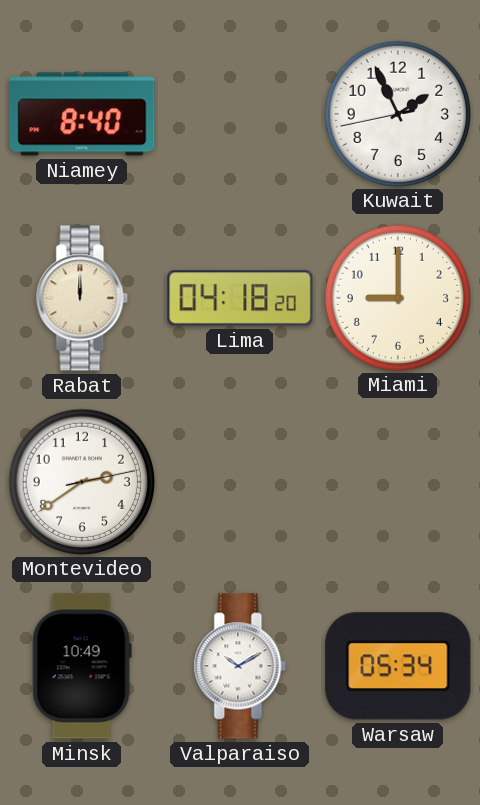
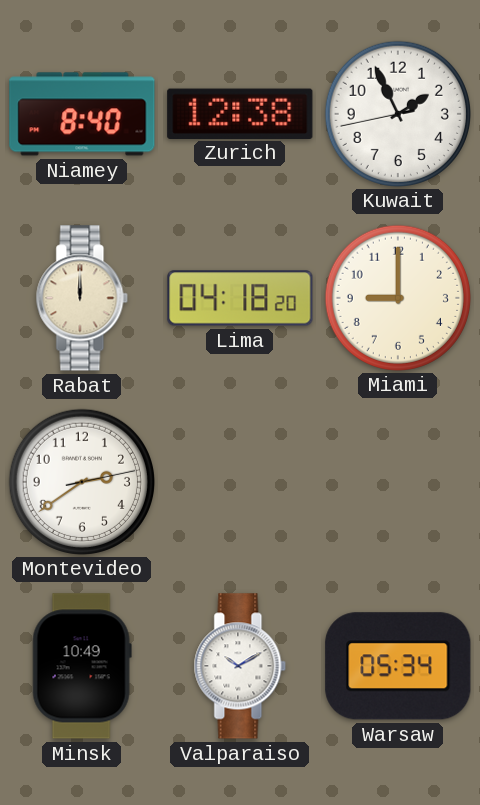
Zurich: none -> 12:38 (240, 113)
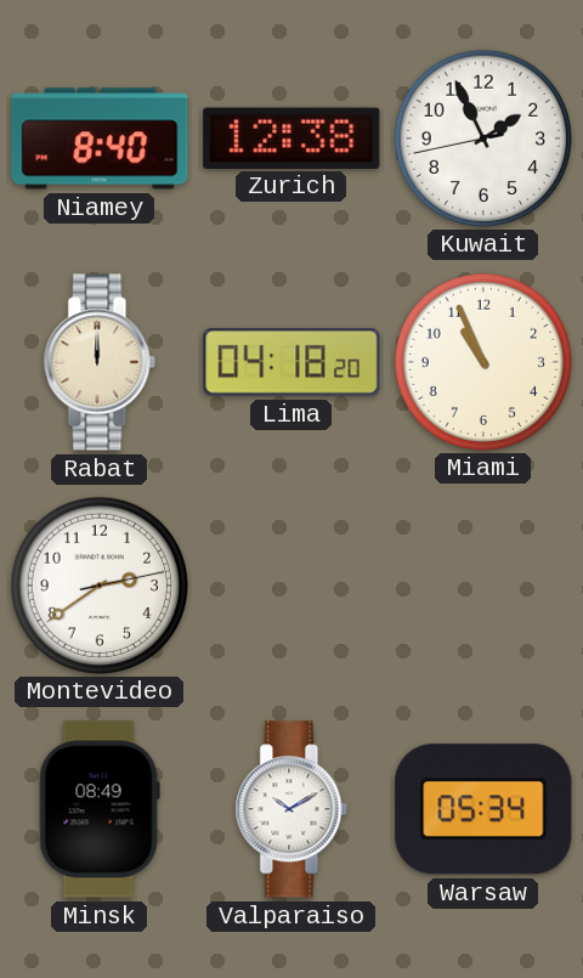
Miami: 9:00 -> 10:56 (482, 361)
Minsk: 10:49 -> 08:49 (100, 809)
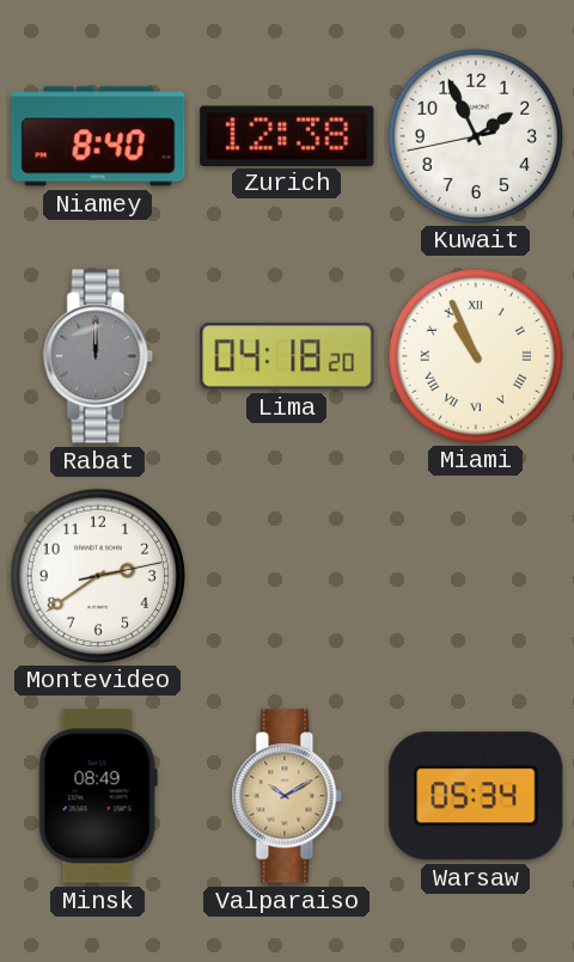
Rabat dial: cream -> grey (98, 356)
Miami numerals: Arabic -> Roman (475, 355)
Valparaiso dial: white -> champagne (287, 796)
